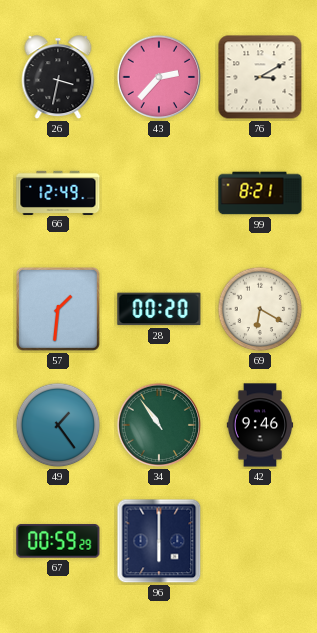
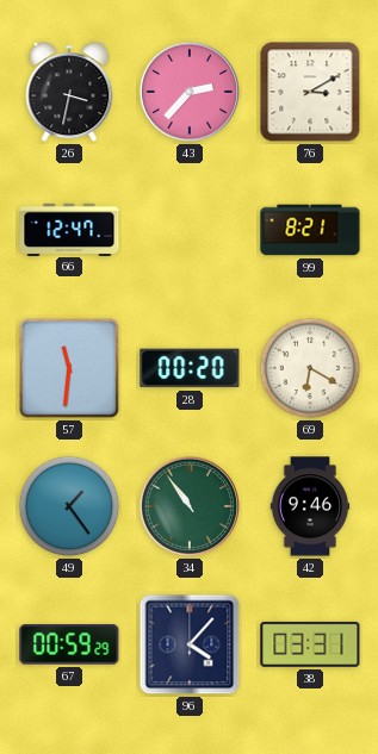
66: 12:49 -> 12:47 (69, 229)
57: 1:31 -> 11:31 (69, 368)
96: 6:00 -> 4:07 (190, 644)
38: none -> 03:31 (310, 644)
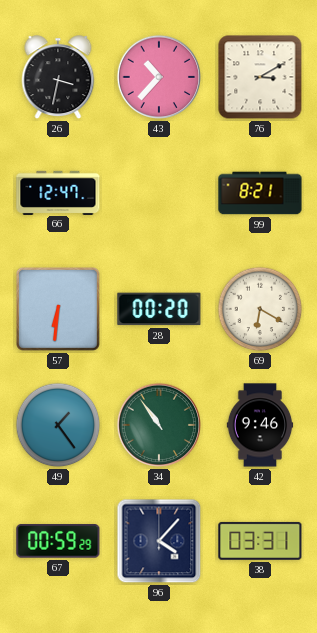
43: 2:37 -> 10:37 (159, 77)
57: 11:31 -> 6:31 (58, 309)
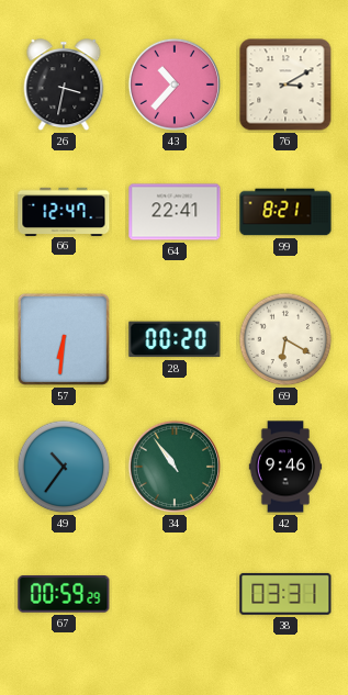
64: none -> 22:41 (175, 212)
49: 1:24 -> 10:36 (64, 467)
96: 4:07 -> none (159, 541)
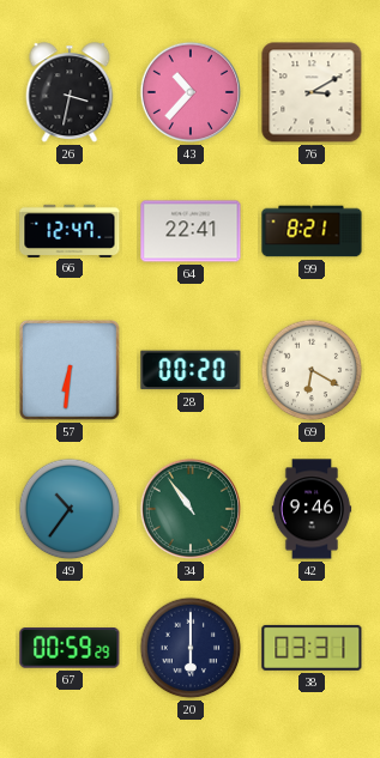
20: none -> 6:00 (191, 648)
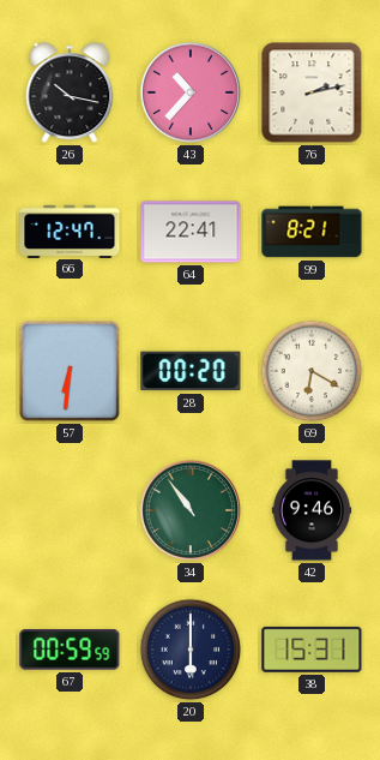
26: 3:32 -> 10:17 (70, 94)
76: 3:10 -> 2:13 (312, 92)
49: 10:36 -> none (70, 509)
67: 00:59:29 -> 00:59:59 (70, 650)
38: 03:31 -> 15:31 (312, 650)
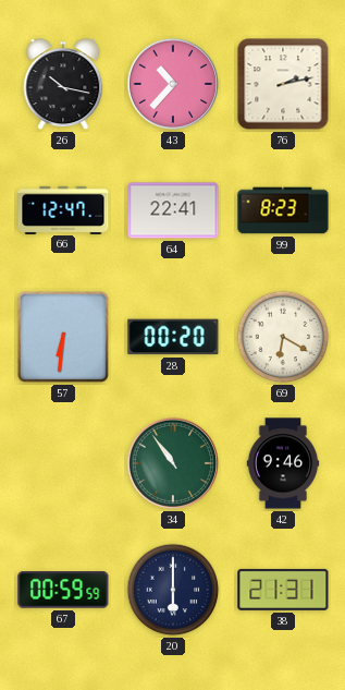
99: 8:21 -> 8:23 (283, 210)
38: 15:31 -> 21:31 (283, 590)
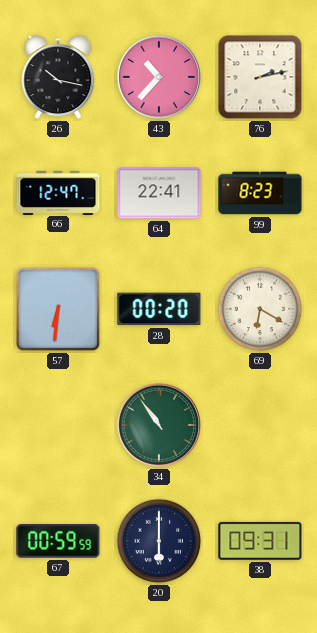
42: 9:46 -> none (283, 463)
38: 21:31 -> 09:31 (260, 541)
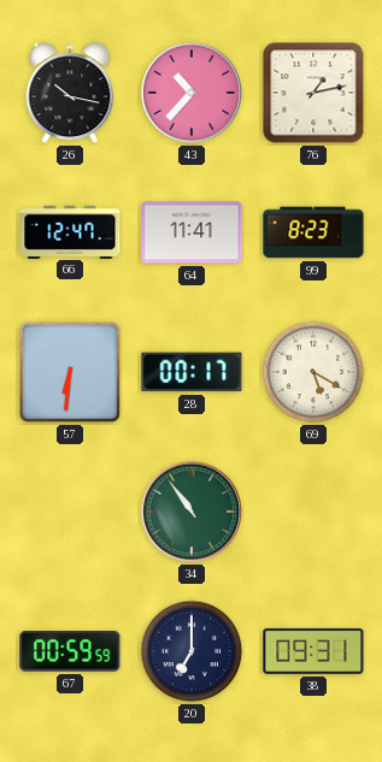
76: 2:13 -> 1:13 (313, 93)
64: 22:41 -> 11:41 (192, 232)
28: 00:20 -> 00:17 (192, 372)
69: 6:20 -> 5:20 (313, 372)
20: 6:00 -> 7:00 (192, 651)
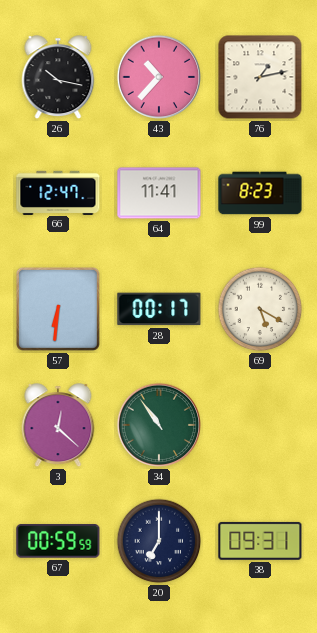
3: none -> 12:22 (58, 426)
